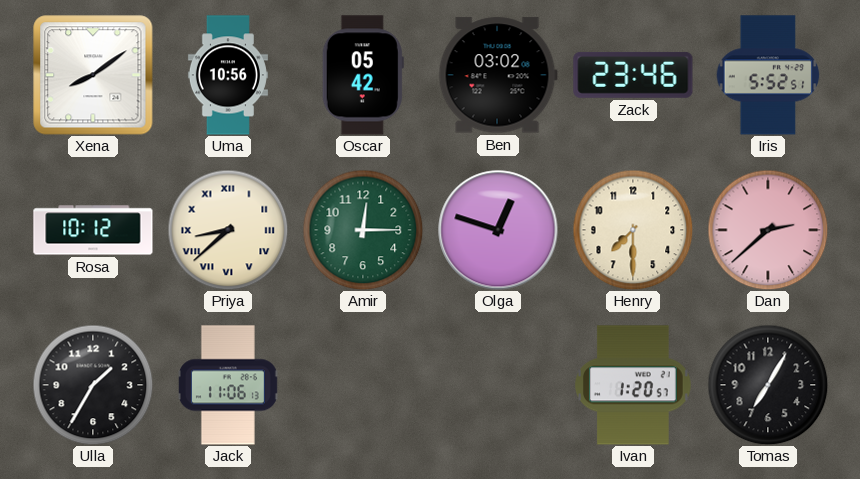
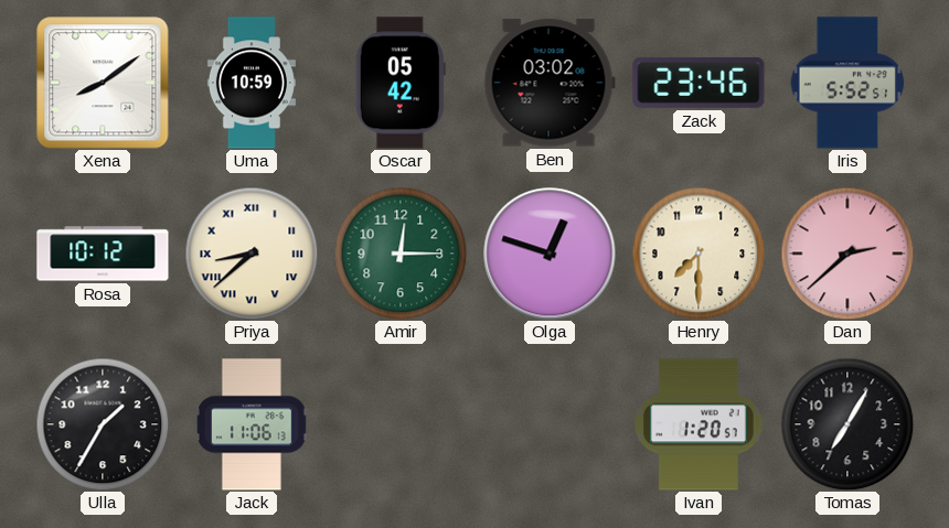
Uma: 10:56 -> 10:59 (252, 83)
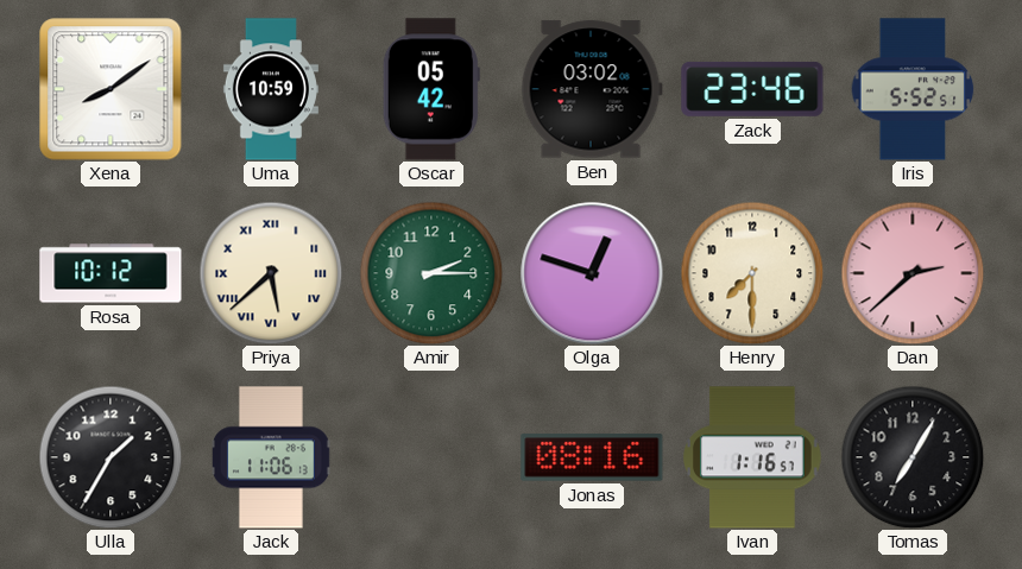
Priya: 8:38 -> 5:38 (271, 273)
Amir: 12:15 -> 2:15 (431, 273)
Jonas: none -> 08:16 (592, 457)
Ivan: 1:20 -> 1:16 (753, 457)
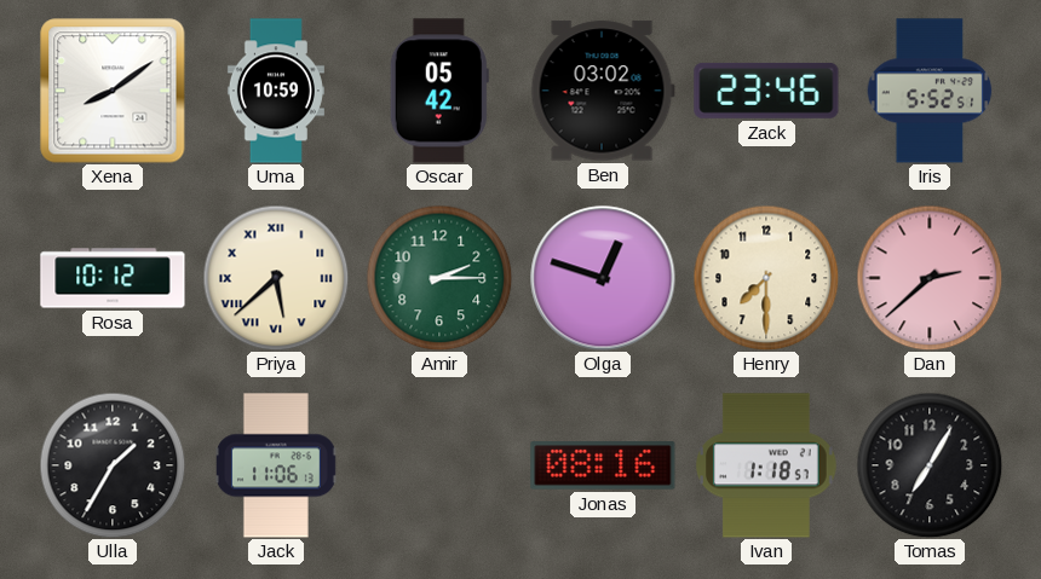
Ivan: 1:16 -> 1:18 (767, 465)
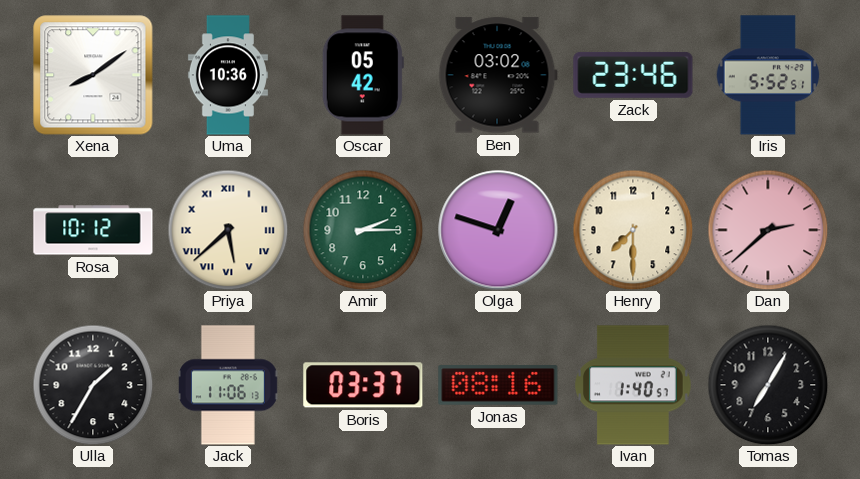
Uma: 10:59 -> 10:36 (228, 75)
Boris: none -> 03:37 (363, 385)
Ivan: 1:18 -> 1:40 (634, 385)
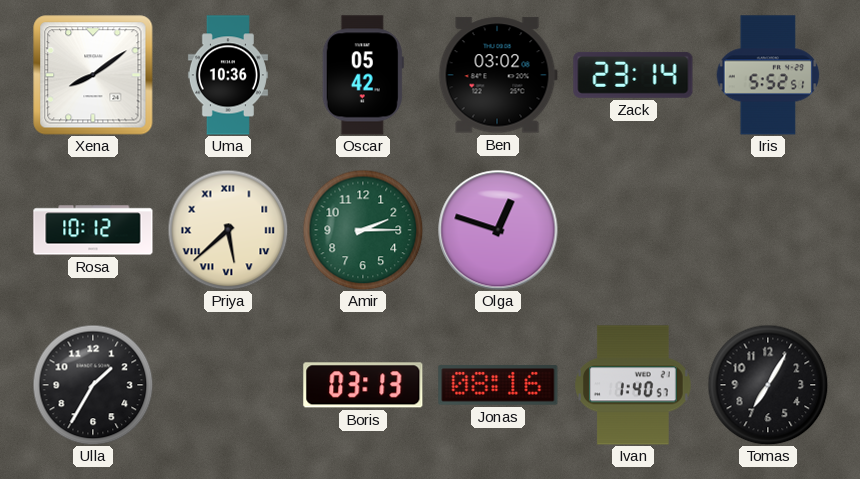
Zack: 23:46 -> 23:14 (633, 75)
Henry: 7:30 -> none (633, 230)
Dan: 2:38 -> none (768, 230)
Jack: 11:06 -> none (228, 385)
Boris: 03:37 -> 03:13 (363, 385)
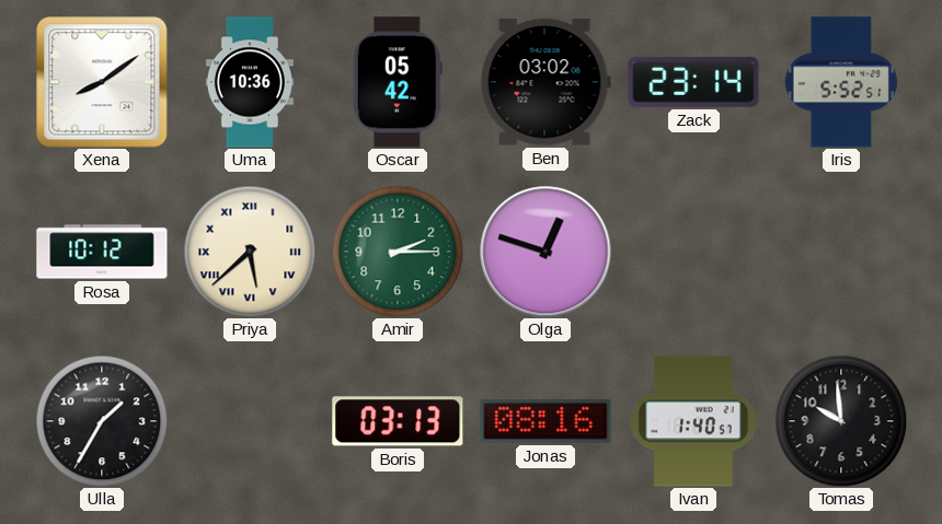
Tomas: 7:05 -> 9:59 (841, 421)
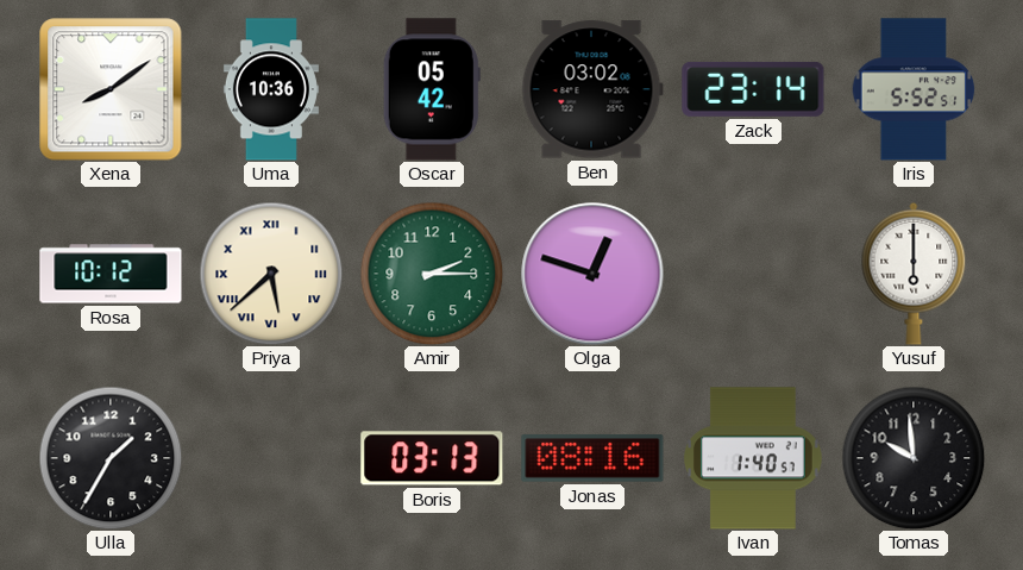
Yusuf: none -> 6:00 (914, 274)
